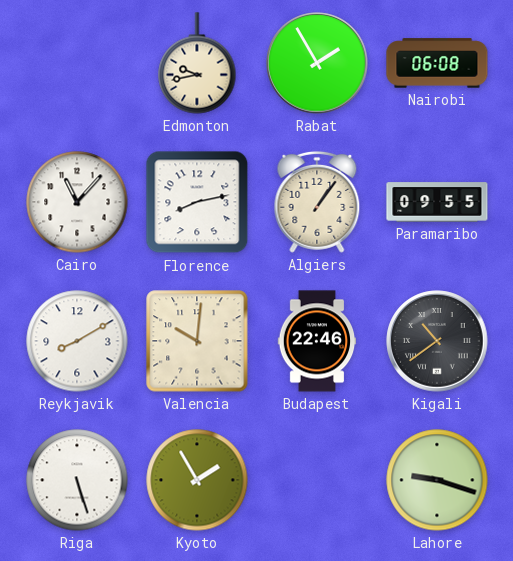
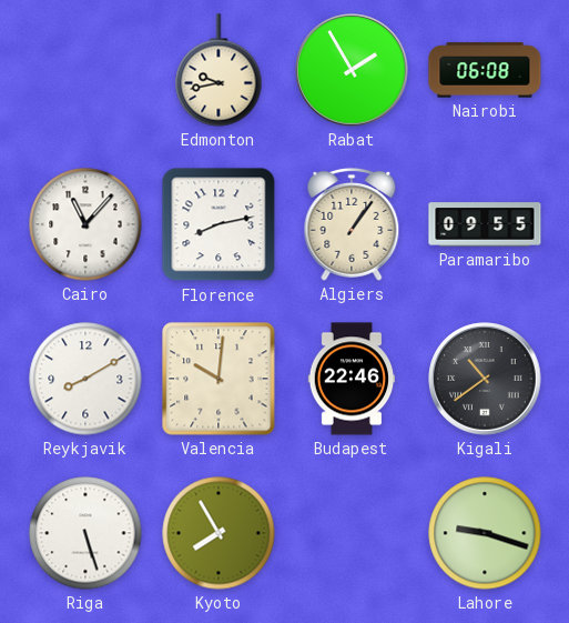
Kyoto: 1:55 -> 7:55 (219, 533)
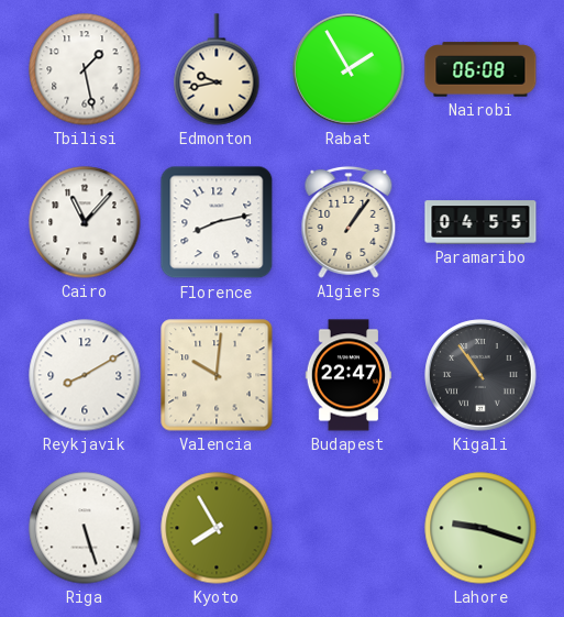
Tbilisi: none -> 1:28 (85, 69)
Paramaribo: 09:55 -> 04:55 (480, 222)
Budapest: 22:46 -> 22:47 (349, 375)
Kigali: 10:39 -> 10:54 (480, 375)
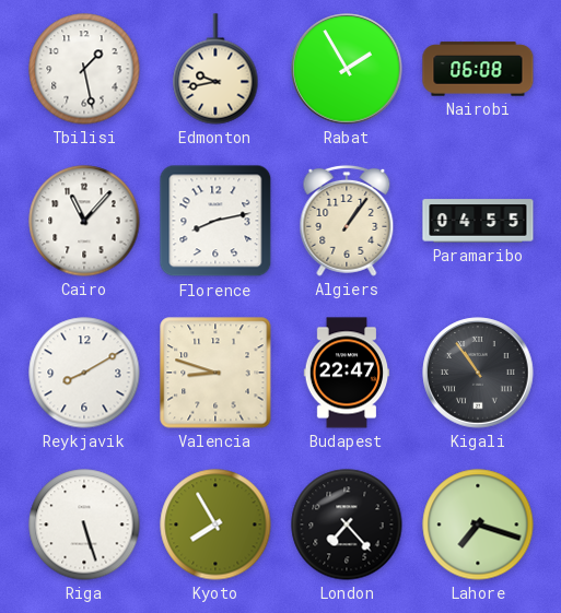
Valencia: 10:01 -> 8:48 (215, 373)
London: none -> 7:23 (347, 524)
Lahore: 9:18 -> 7:18 (478, 524)
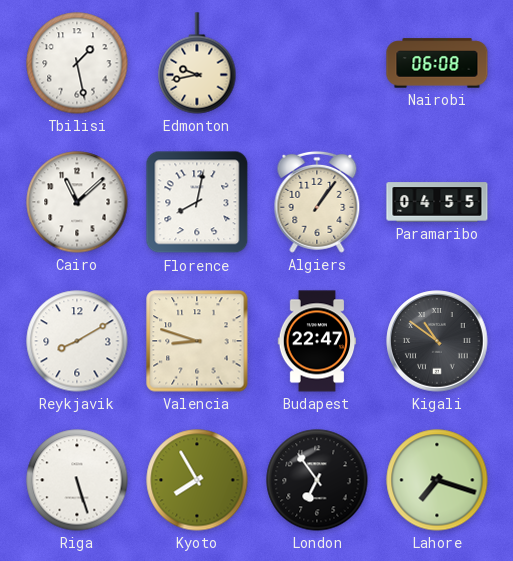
Rabat: 1:55 -> none (347, 69)
Cairo: 11:07 -> 11:08 (77, 202)
Florence: 8:13 -> 8:02 (197, 202)
Kigali: 10:54 -> 10:51 (437, 341)
London: 7:23 -> 6:54 (317, 480)
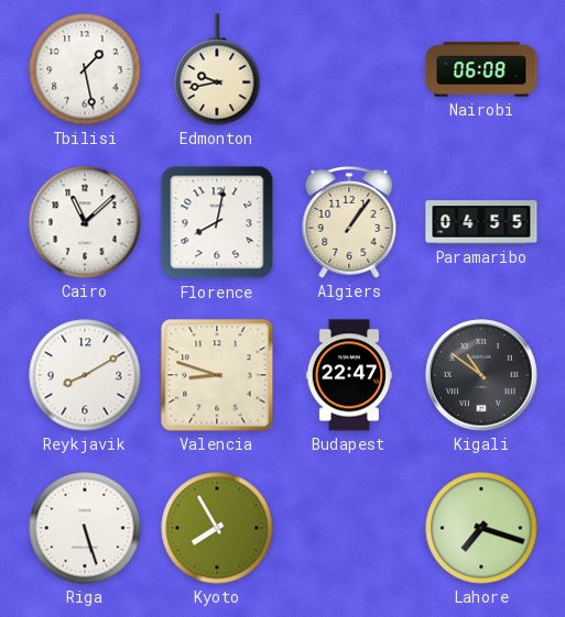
London: 6:54 -> none (317, 480)
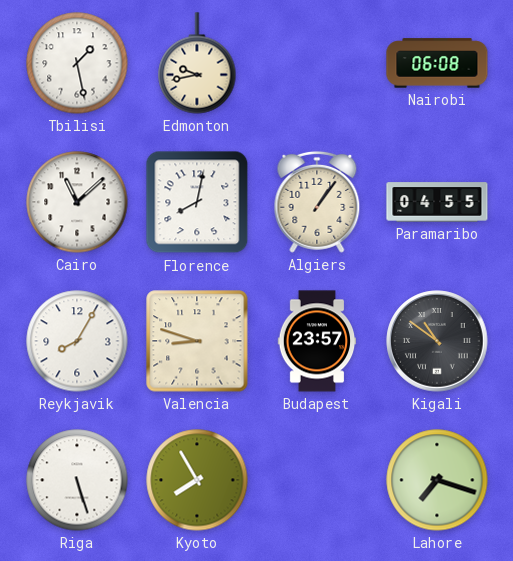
Reykjavik: 8:10 -> 8:05 (77, 341)
Budapest: 22:47 -> 23:57 (317, 341)
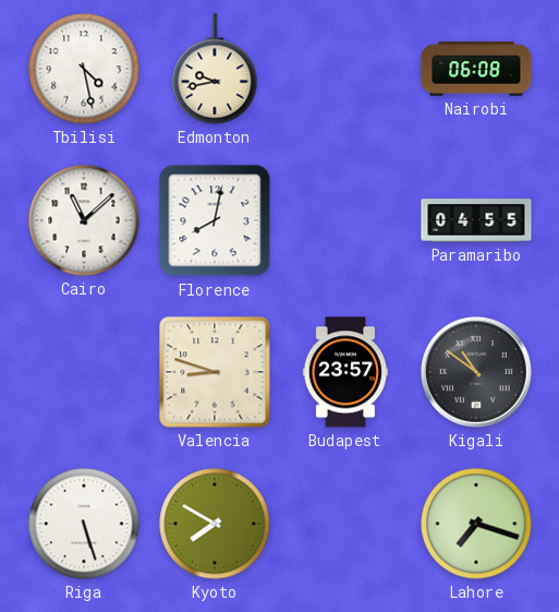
Tbilisi: 1:28 -> 4:28 (84, 69)
Algiers: 1:06 -> none (317, 202)
Reykjavik: 8:05 -> none (77, 341)
Kyoto: 7:55 -> 7:50 (215, 524)
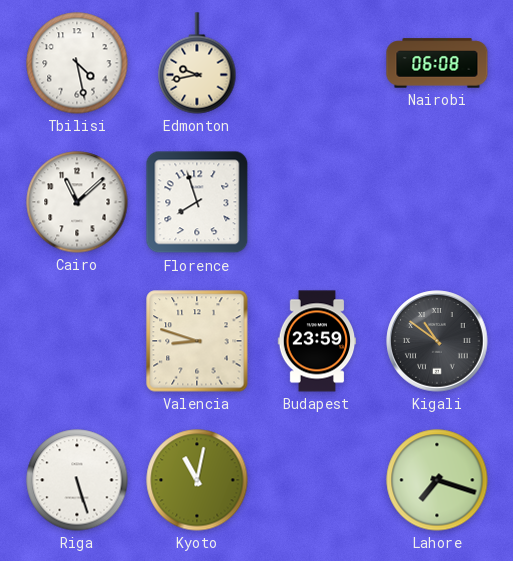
Florence: 8:02 -> 7:57 (197, 202)
Paramaribo: 04:55 -> none (476, 220)
Budapest: 23:57 -> 23:59 (317, 341)
Kyoto: 7:50 -> 11:02 (197, 480)
